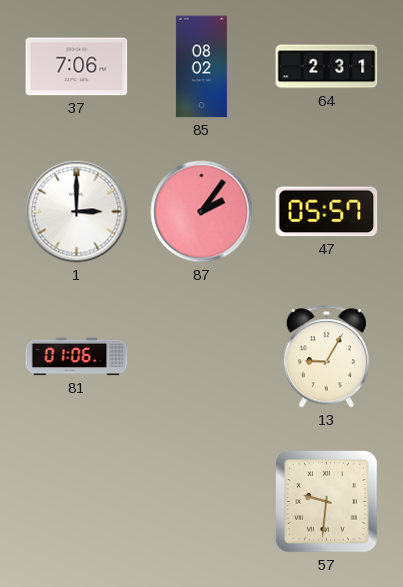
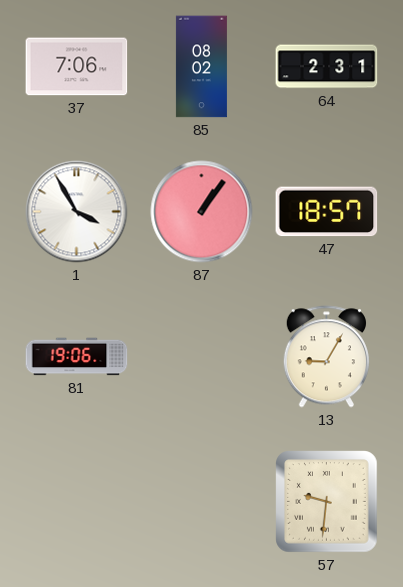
1: 3:00 -> 3:55 (77, 212)
87: 2:06 -> 1:06 (202, 212)
47: 05:57 -> 18:57 (327, 212)
81: 01:06 -> 19:06 (77, 357)
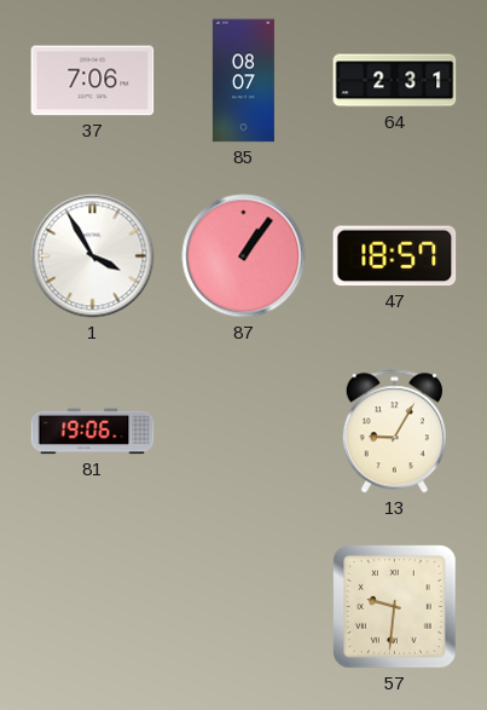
85: 08:02 -> 08:07 (243, 81)
